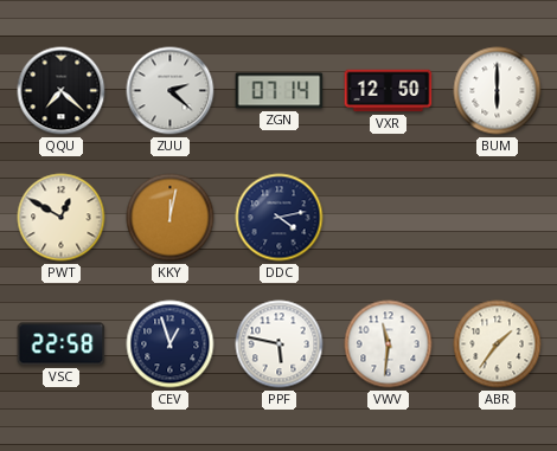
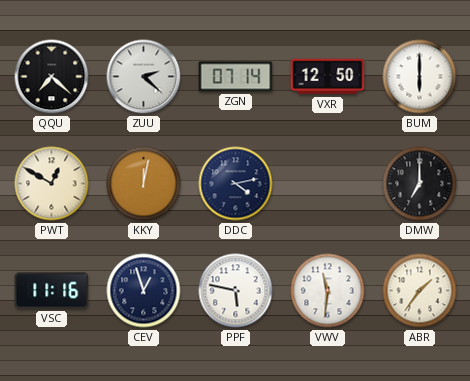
DMW: none -> 7:00 (420, 184)
VSC: 22:58 -> 11:16 (52, 291)
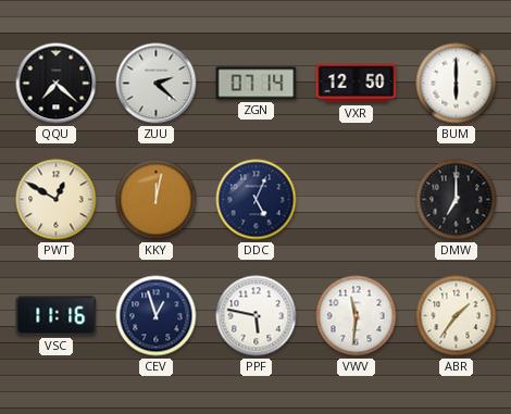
DDC: 4:13 -> 5:04 (257, 200)
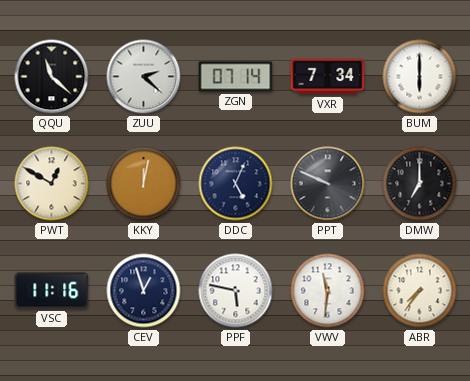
QQU: 7:22 -> 11:22 (52, 77)
VXR: 12:50 -> 7:34 (328, 77)
PPT: none -> 9:49 (328, 184)
ABR: 1:36 -> 7:36 (420, 291)
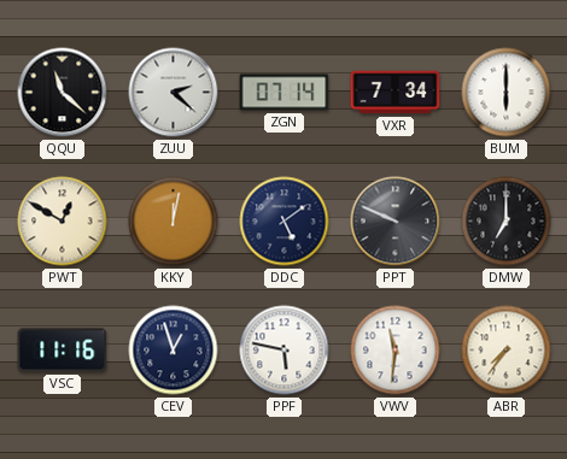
DDC: 5:04 -> 5:09 (285, 222)
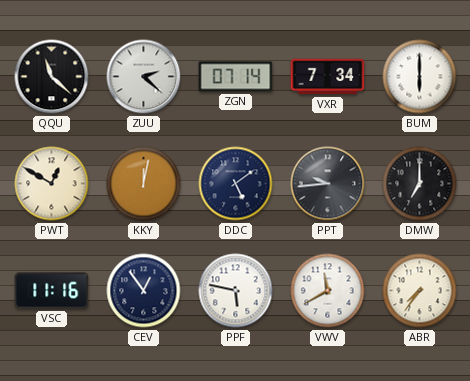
PPT: 9:49 -> 9:44 (328, 184)
CEV: 12:57 -> 12:54 (144, 291)
VWV: 11:31 -> 11:40 (328, 291)
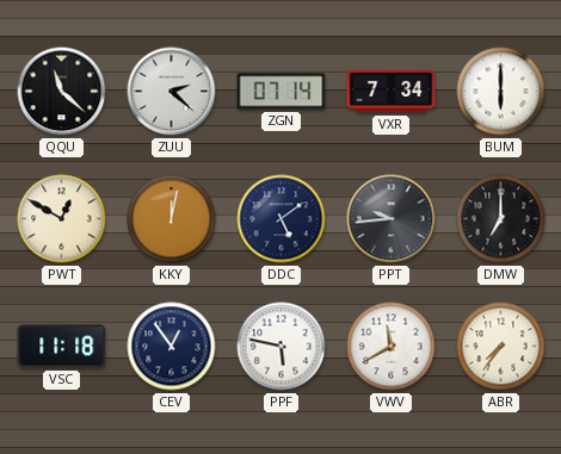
VSC: 11:16 -> 11:18 (62, 347)
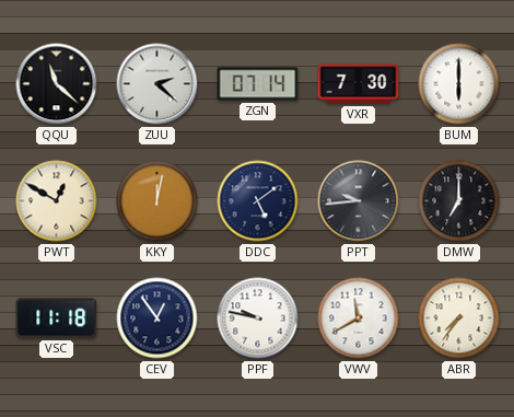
VXR: 7:34 -> 7:30 (359, 84)
PPF: 5:47 -> 9:47 (258, 318)
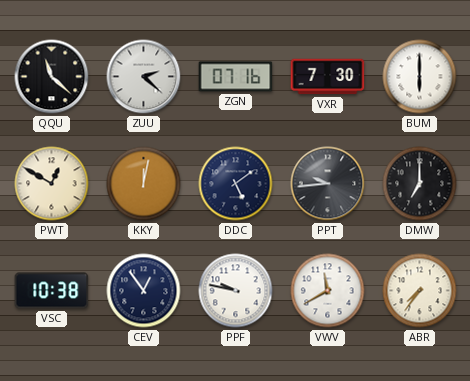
ZGN: 07:14 -> 07:16 (236, 77)
VSC: 11:18 -> 10:38 (52, 291)
